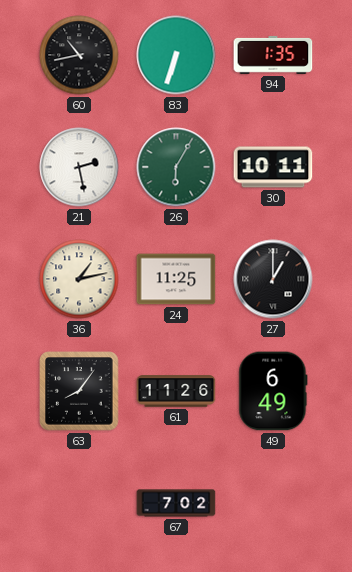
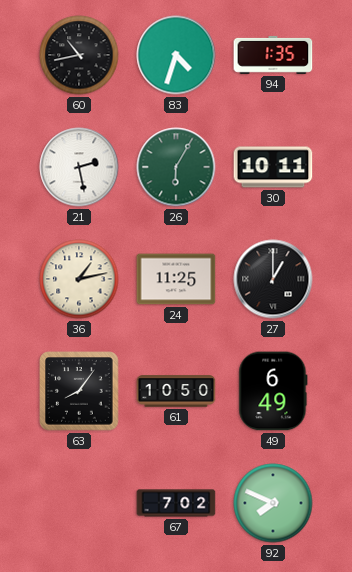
83: 6:33 -> 4:33 (176, 55)
61: 11:26 -> 10:50 (176, 391)
92: none -> 7:49 (273, 503)
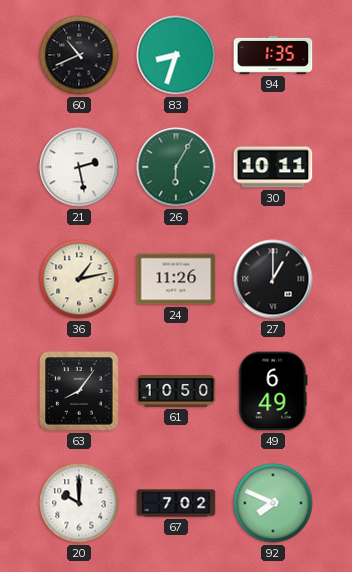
60: 10:43 -> 10:41 (79, 55)
83: 4:33 -> 8:33 (176, 55)
24: 11:25 -> 11:26 (176, 279)
20: none -> 10:00 (79, 503)
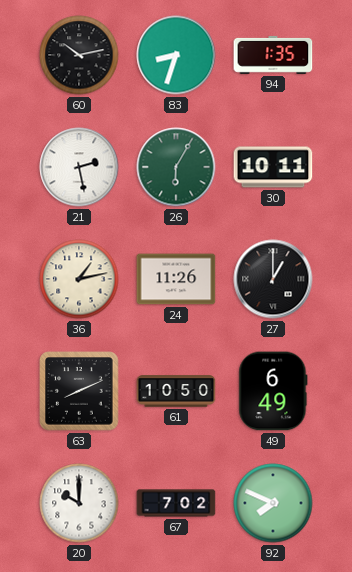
60: 10:41 -> 10:13 (79, 55)
63: 8:06 -> 8:11 (79, 391)
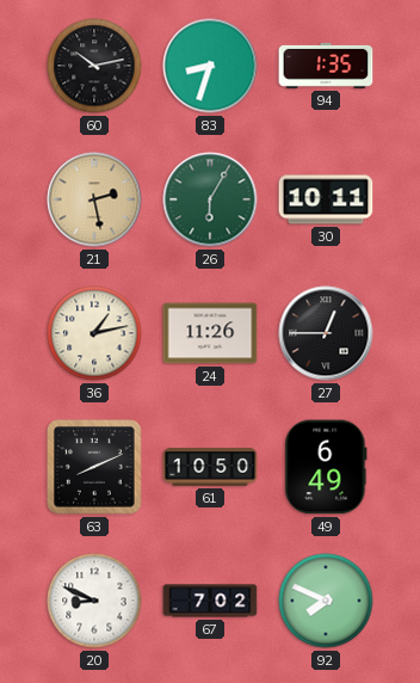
21 dial: white -> champagne (94, 199)
27: 1:00 -> 12:45 (326, 333)
20: 10:00 -> 8:49 (94, 601)
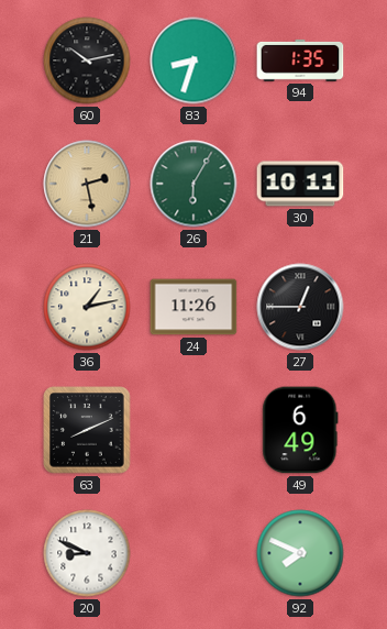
61: 10:50 -> none (210, 467)
67: 7:02 -> none (210, 601)
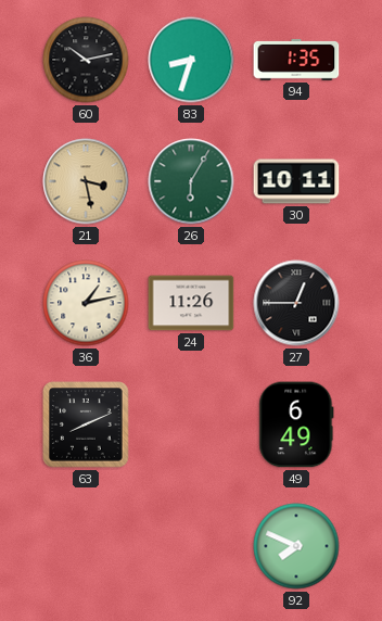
21: 2:28 -> 3:28 (86, 181)
20: 8:49 -> none (87, 553)
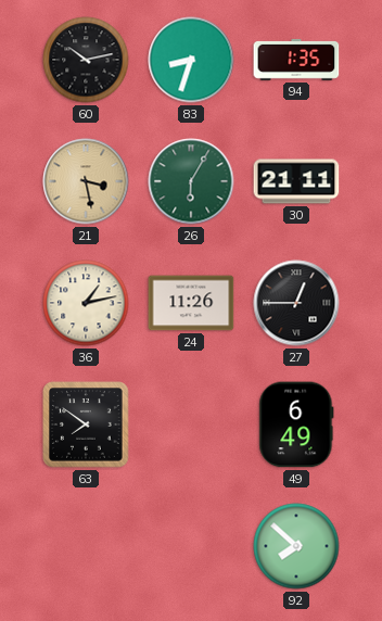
30: 10:11 -> 21:11 (296, 181)
63: 8:11 -> 7:51 (86, 424)
92: 7:49 -> 7:52 (296, 546)
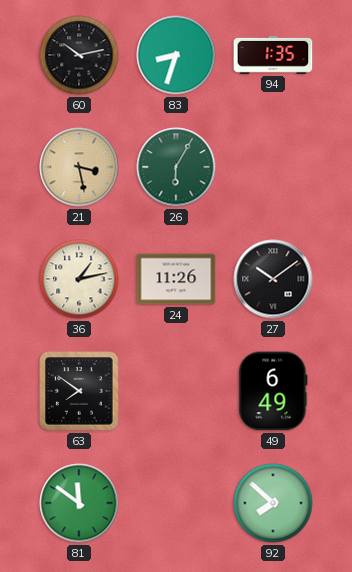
30: 21:11 -> none (296, 181)
27: 12:45 -> 10:09 (273, 279)
81: none -> 11:51 (79, 503)
